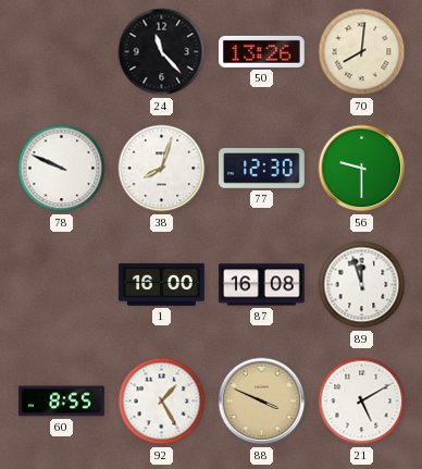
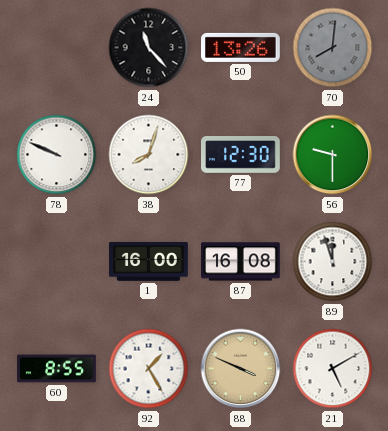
70 dial: cream -> grey (333, 48)
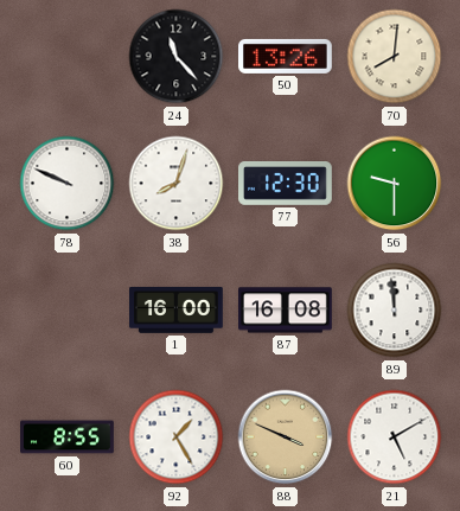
70 dial: grey -> cream (395, 57)
89: 11:57 -> 11:59 (395, 311)
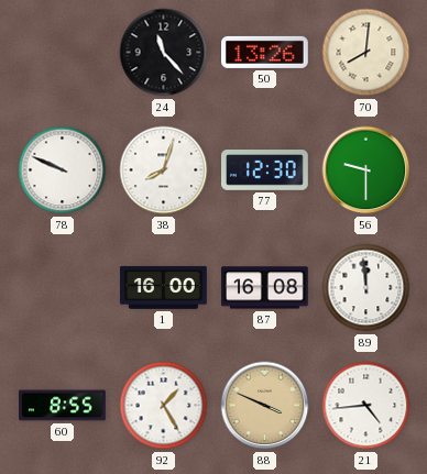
21: 5:10 -> 4:44 (366, 406)
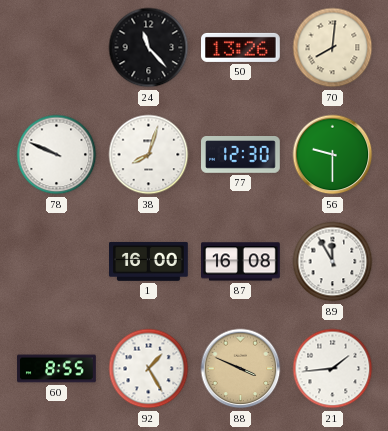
89: 11:59 -> 11:55 (333, 262)
21: 4:44 -> 1:44 (333, 369)
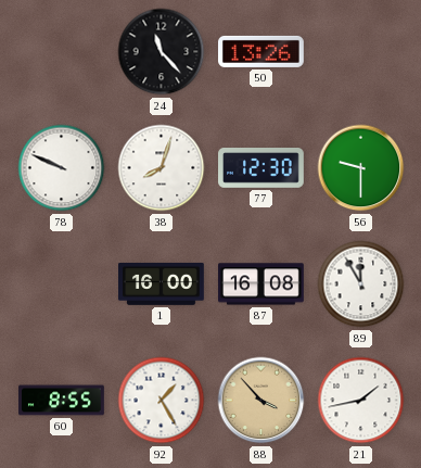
70: 8:01 -> none (333, 48)
88: 3:49 -> 3:53 (261, 401)
21: 1:44 -> 1:43 (361, 401)
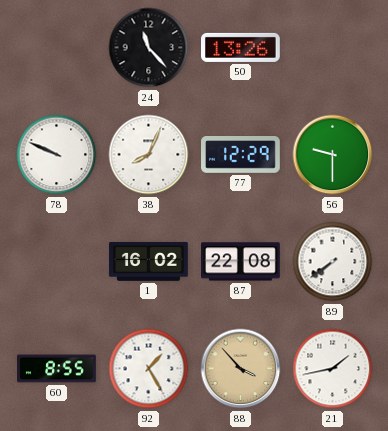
38: 8:03 -> 8:04 (149, 155)
77: 12:30 -> 12:29 (241, 155)
1: 16:00 -> 16:02 (149, 261)
87: 16:08 -> 22:08 (241, 262)
89: 11:55 -> 7:39 (333, 262)
